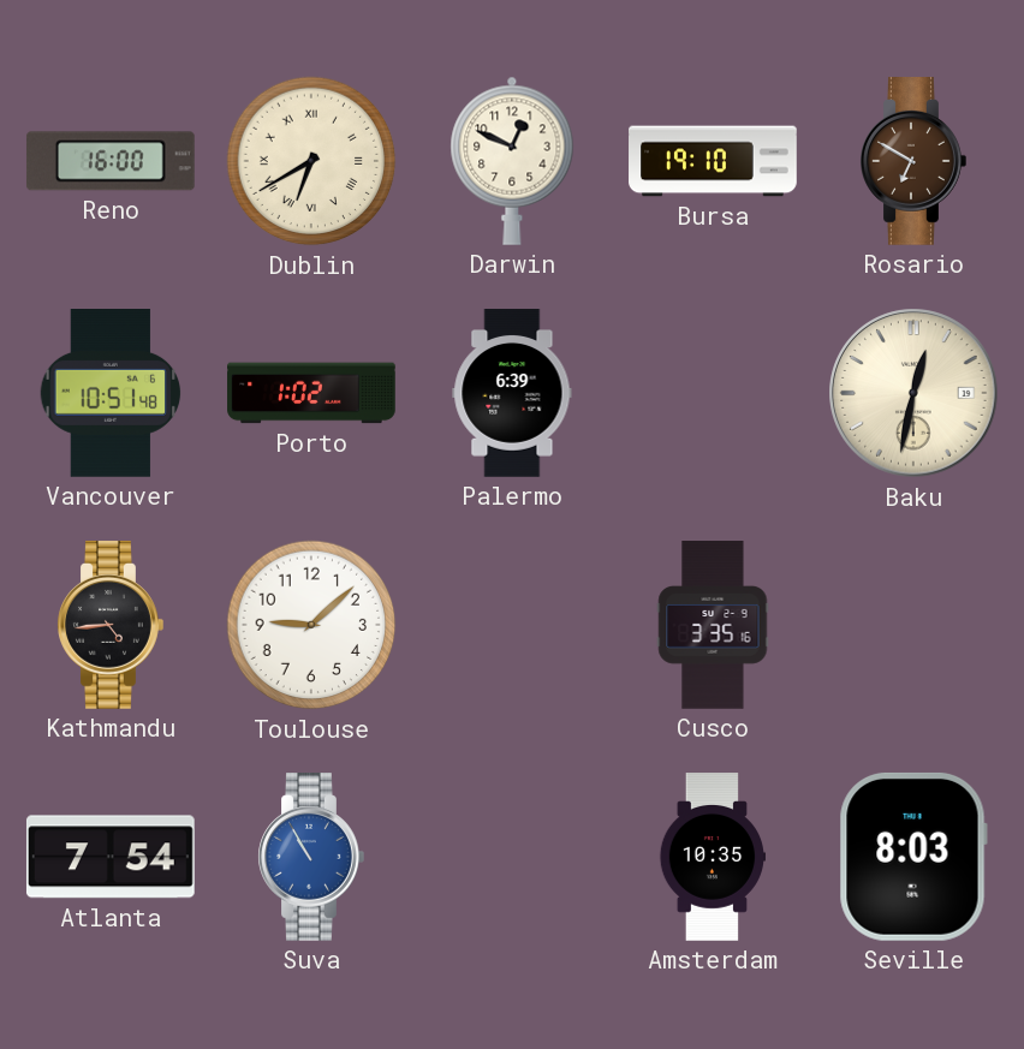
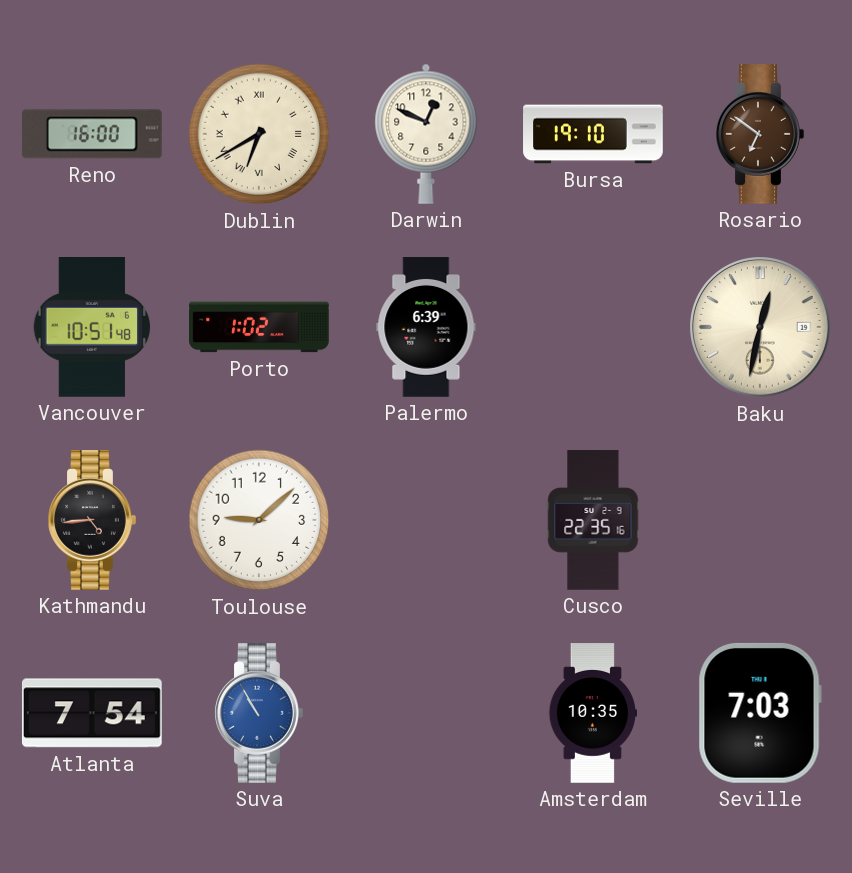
Rosario: 6:50 -> 6:51 (760, 135)
Cusco: 3:35 -> 22:35 (593, 520)
Seville: 8:03 -> 7:03 (760, 713)
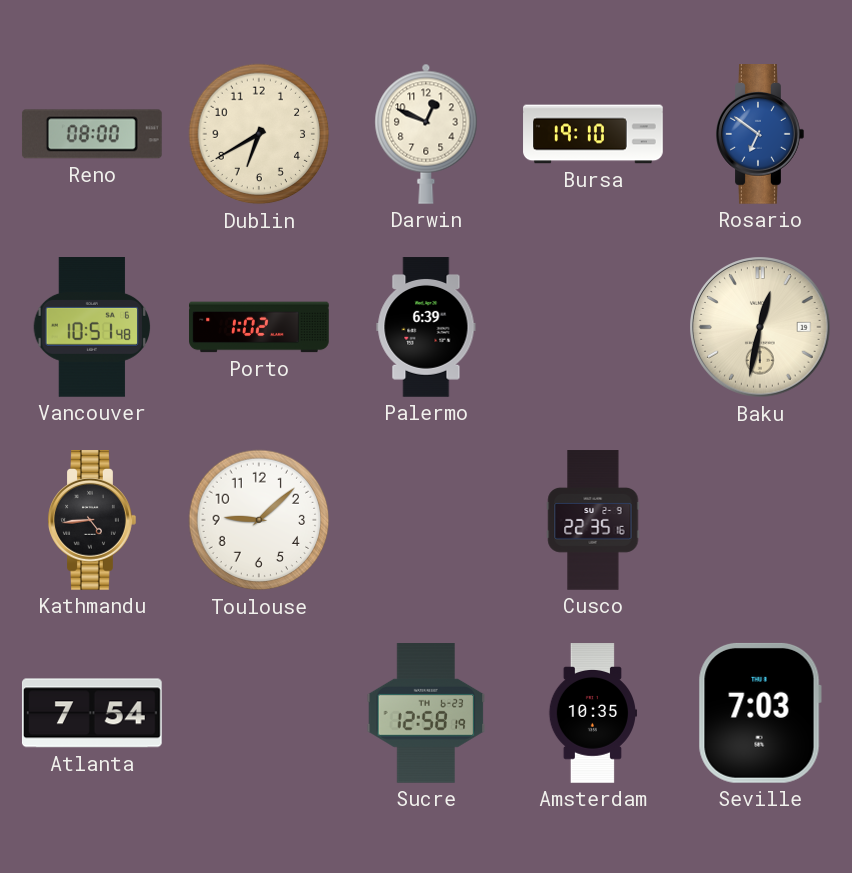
Reno: 16:00 -> 08:00 (92, 134)
Dublin numerals: Roman -> Arabic (259, 134)
Rosario dial: brown -> blue (760, 135)
Suva: 10:55 -> none (259, 714)
Sucre: none -> 12:58 (426, 714)
